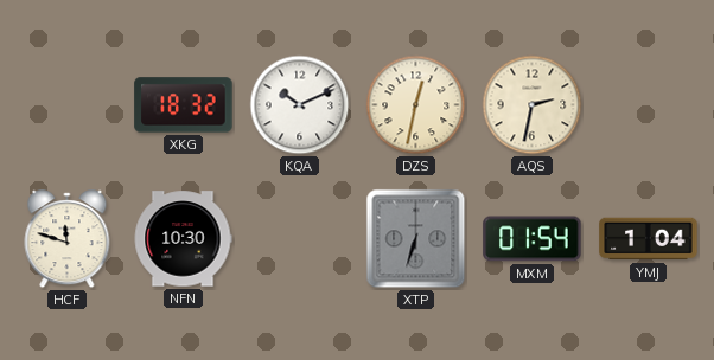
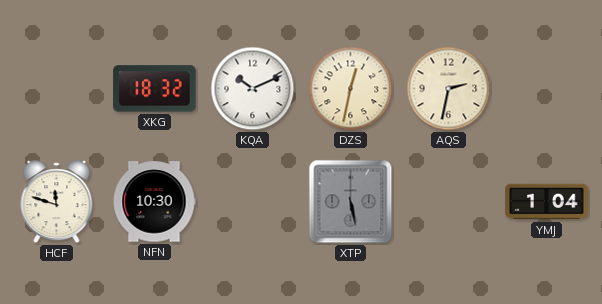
XTP: 6:33 -> 5:28 (351, 202)
MXM: 01:54 -> none (533, 239)
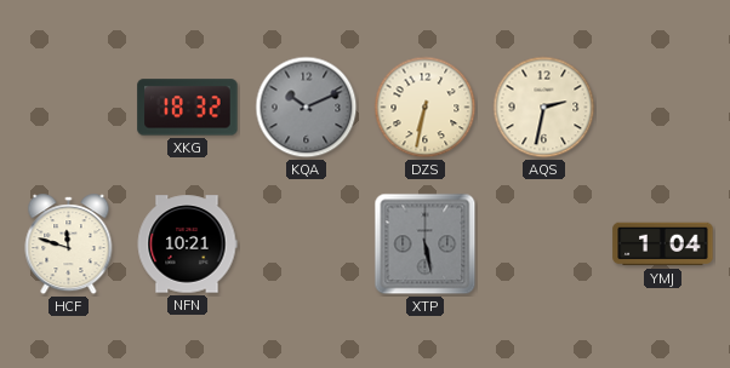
KQA dial: white -> grey (307, 108)
DZS: 12:32 -> 6:32 (426, 108)
NFN: 10:30 -> 10:21 (187, 245)
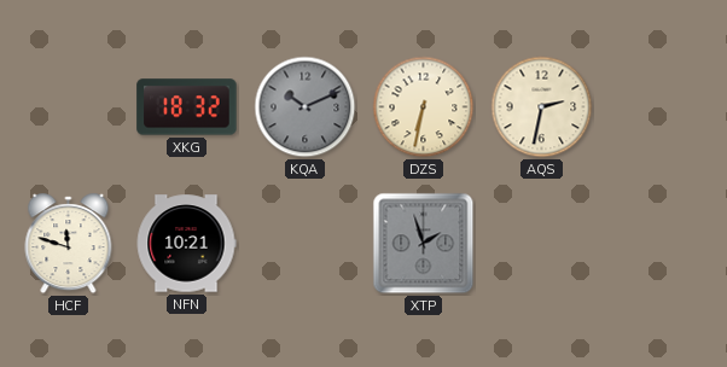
XTP: 5:28 -> 1:57 (424, 244)
YMJ: 1:04 -> none (663, 245)
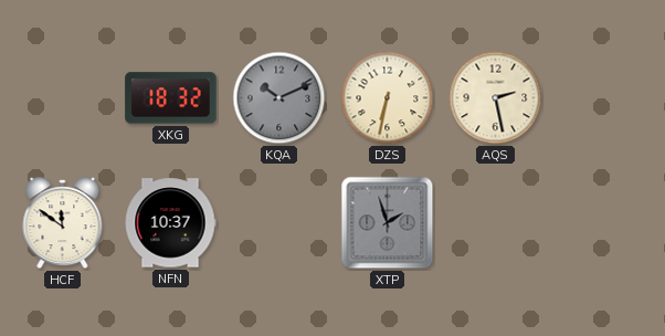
AQS: 2:32 -> 2:28 (496, 98)
HCF: 11:48 -> 11:51 (63, 223)
NFN: 10:21 -> 10:37 (170, 223)
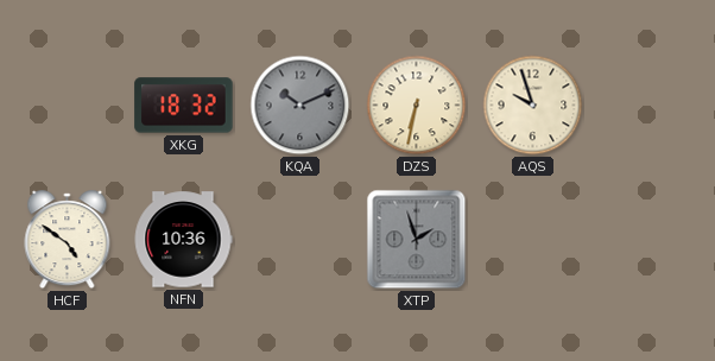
AQS: 2:28 -> 9:57 (533, 106)
HCF: 11:51 -> 4:51 (68, 240)
NFN: 10:37 -> 10:36 (183, 240)
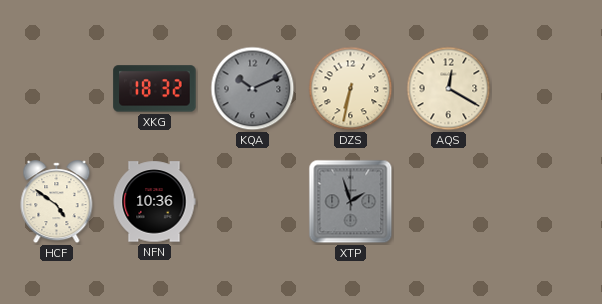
AQS: 9:57 -> 12:20 (449, 89)
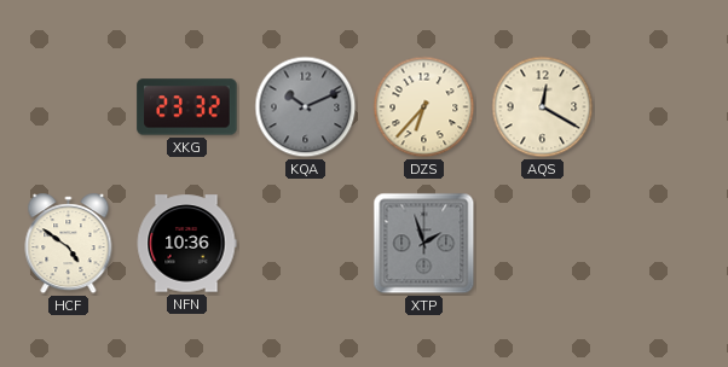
XKG: 18:32 -> 23:32 (187, 107)
DZS: 6:32 -> 6:37 (424, 107)
